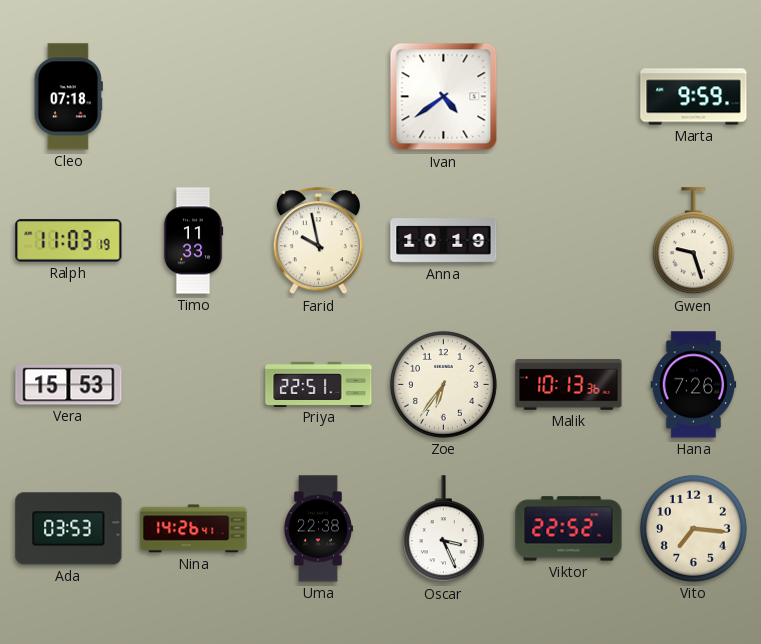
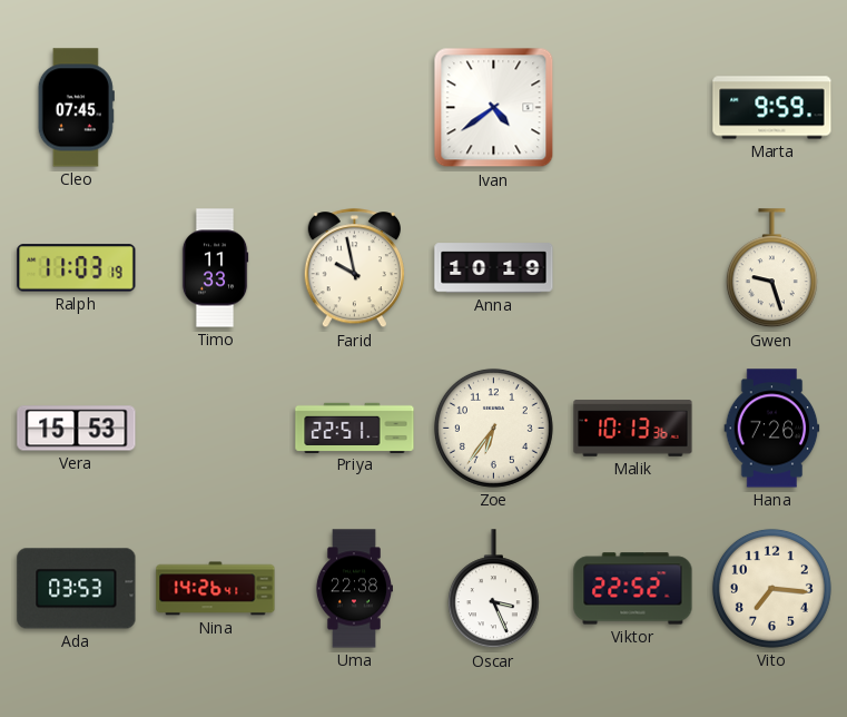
Cleo: 07:18 -> 07:45 (76, 108)
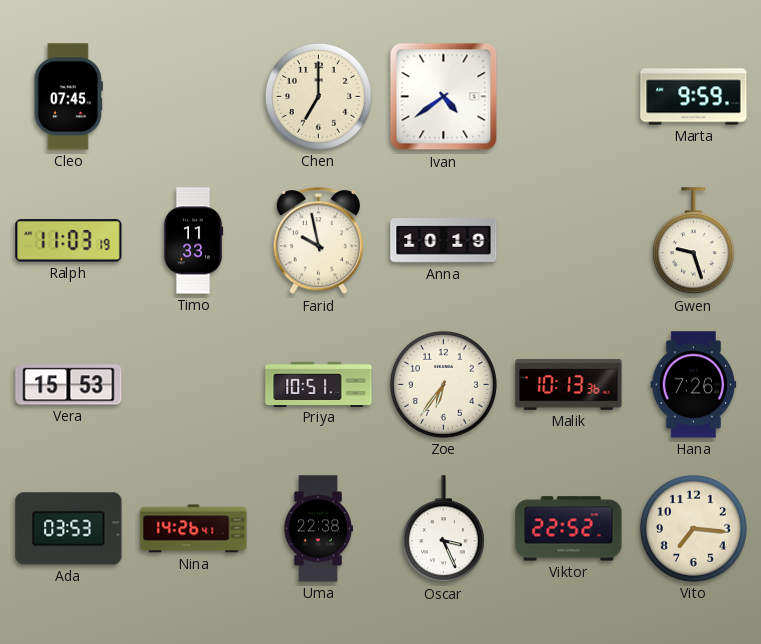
Chen: none -> 7:00 (318, 96)
Priya: 22:51 -> 10:51 (319, 384)
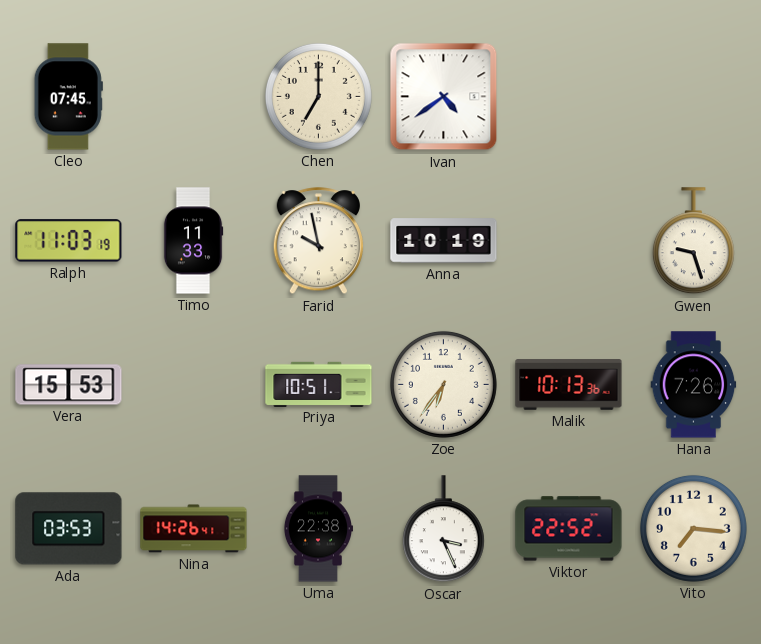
Marta: 9:59 -> none (694, 97)
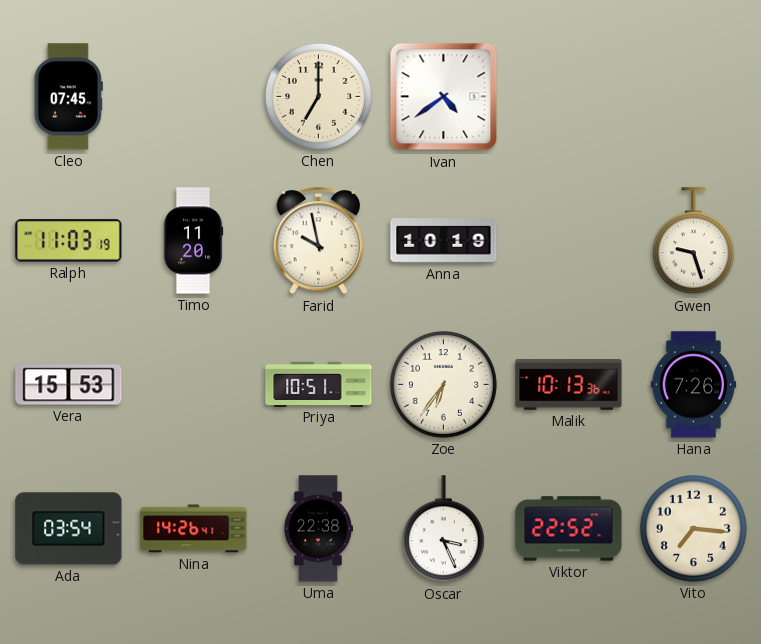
Timo: 11:33 -> 11:20 (193, 241)
Ada: 03:53 -> 03:54 (69, 529)
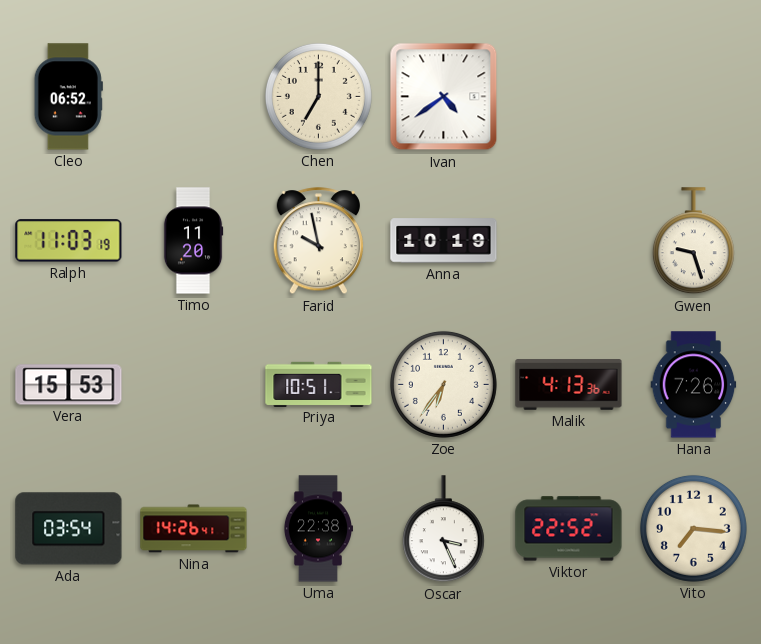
Cleo: 07:45 -> 06:52 (68, 97)
Malik: 10:13 -> 4:13 (569, 385)
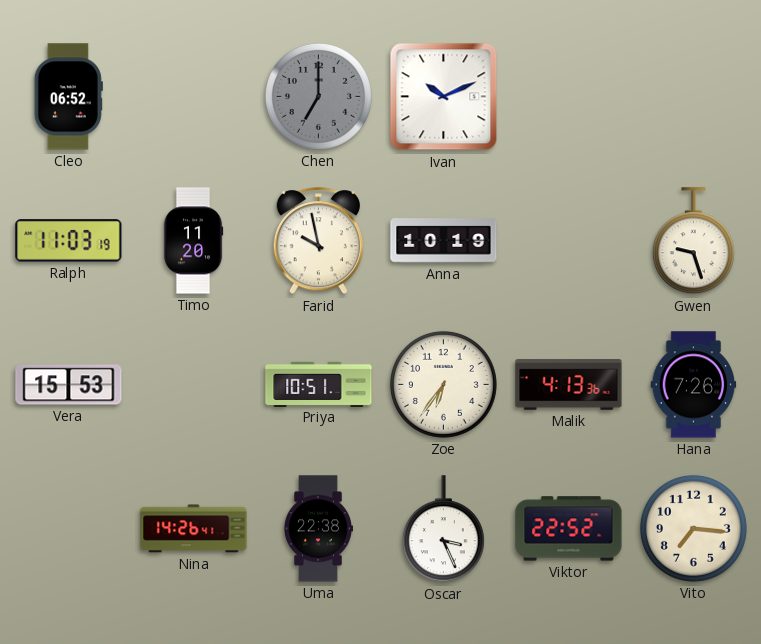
Chen dial: cream -> grey (318, 96)
Ivan: 4:39 -> 10:11 (444, 97)
Ada: 03:54 -> none (69, 529)
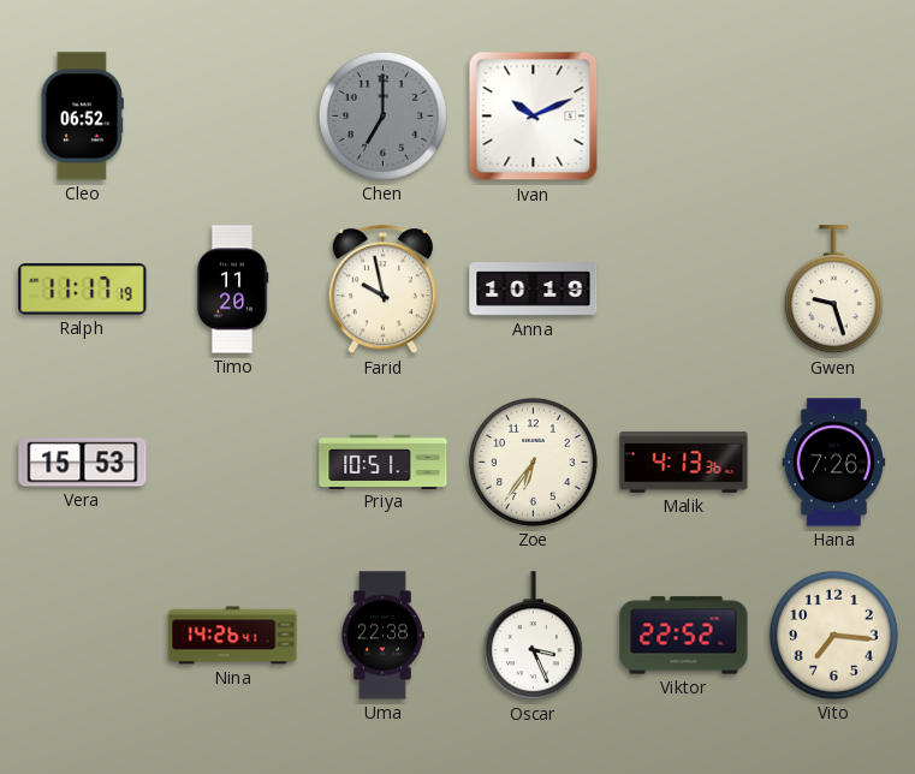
Ralph: 11:03 -> 11:17 (83, 290)
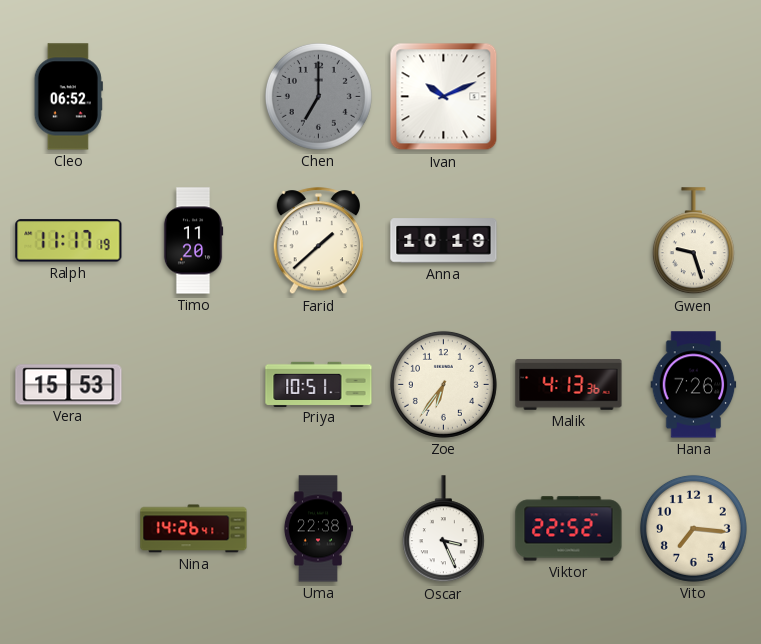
Farid: 9:58 -> 1:38 (318, 241)
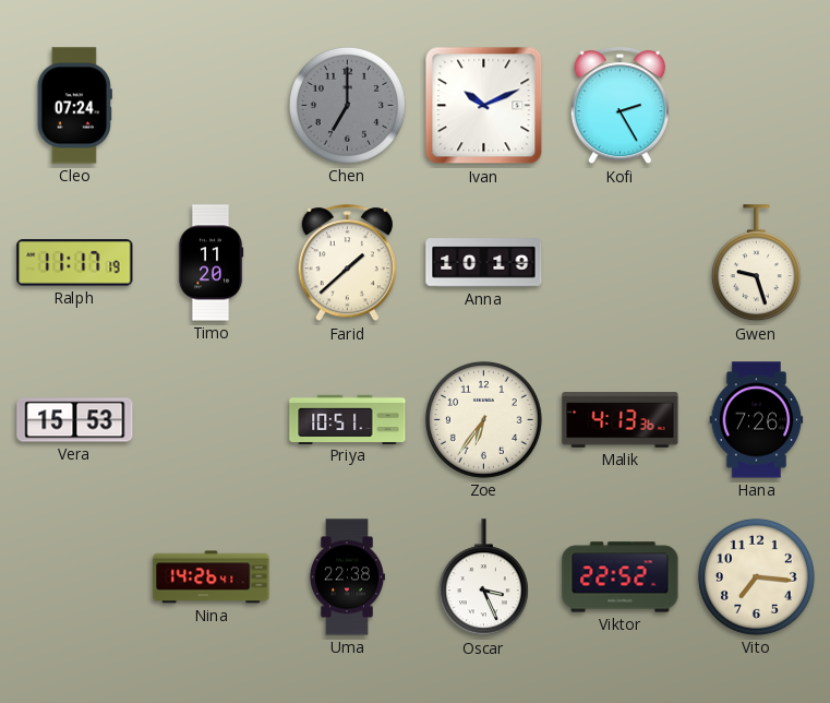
Cleo: 06:52 -> 07:24 (74, 106)
Kofi: none -> 2:25 (620, 106)
